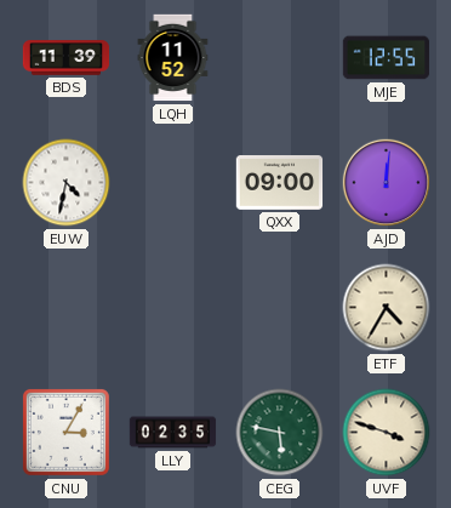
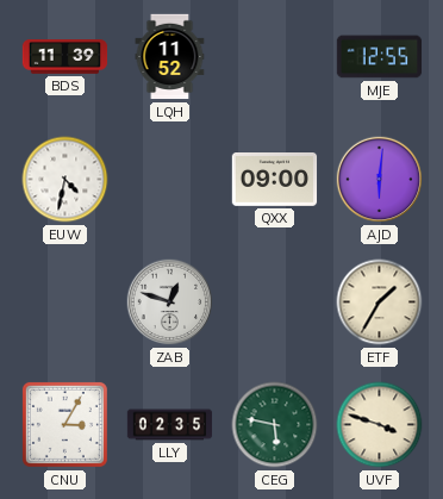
AJD: 12:01 -> 6:01 (380, 180)
ZAB: none -> 12:48 (170, 302)
ETF: 4:35 -> 1:35 (380, 302)
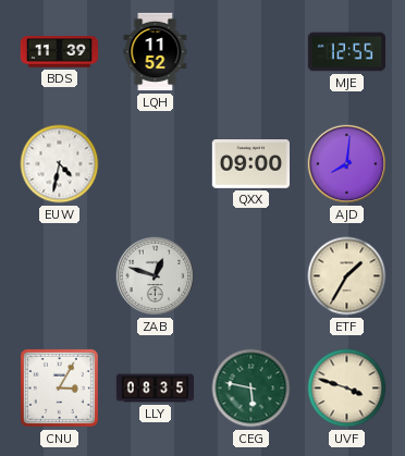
AJD: 6:01 -> 8:01 (347, 164)
LLY: 02:35 -> 08:35 (156, 389)
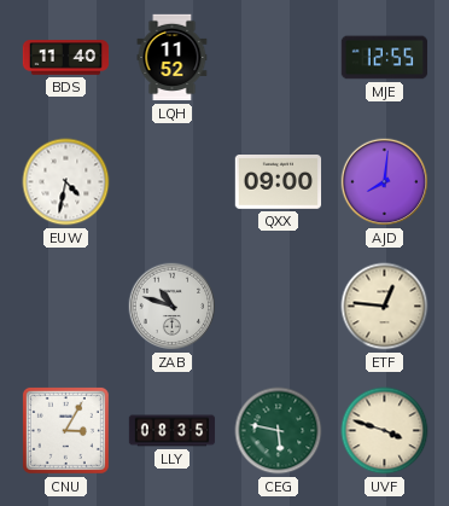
BDS: 11:39 -> 11:40 (66, 58)
ZAB: 12:48 -> 10:48 (173, 307)
ETF: 1:35 -> 12:46 (385, 307)
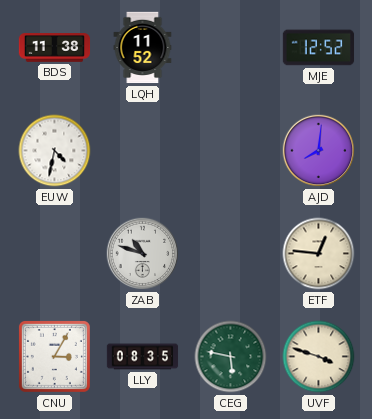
BDS: 11:40 -> 11:38 (55, 48)
MJE: 12:55 -> 12:52 (319, 48)
QXX: 09:00 -> none (279, 182)
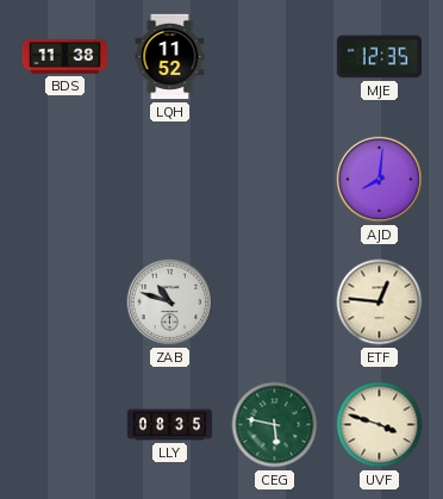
MJE: 12:52 -> 12:35 (380, 57)
EUW: 4:32 -> none (55, 151)
CNU: 3:05 -> none (54, 356)
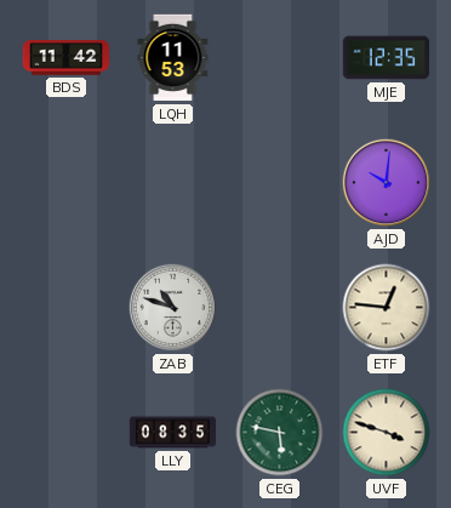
BDS: 11:38 -> 11:42 (67, 58)
LQH: 11:52 -> 11:53 (173, 58)
AJD: 8:01 -> 10:01 (387, 183)
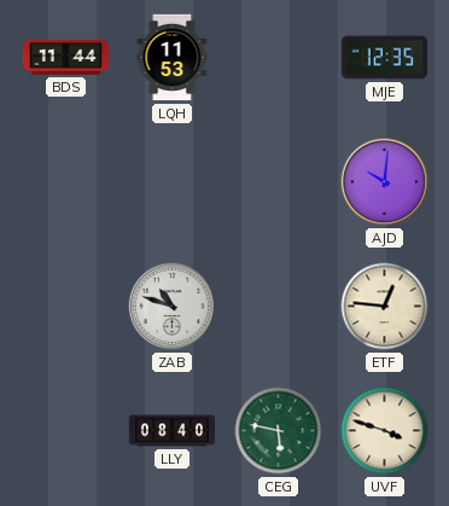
BDS: 11:42 -> 11:44 (66, 58)
LLY: 08:35 -> 08:40 (173, 431)
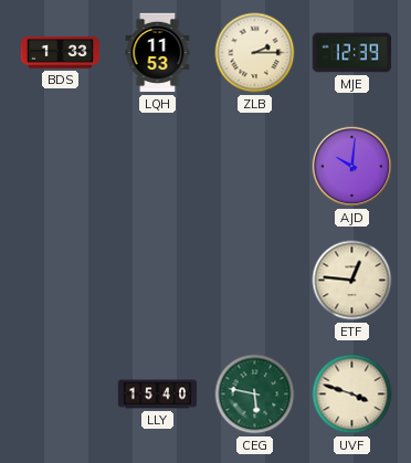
BDS: 11:44 -> 1:33 (61, 53)
ZLB: none -> 2:15 (255, 53)
MJE: 12:35 -> 12:39 (352, 53)
ZAB: 10:48 -> none (173, 307)
LLY: 08:40 -> 15:40 (158, 394)
